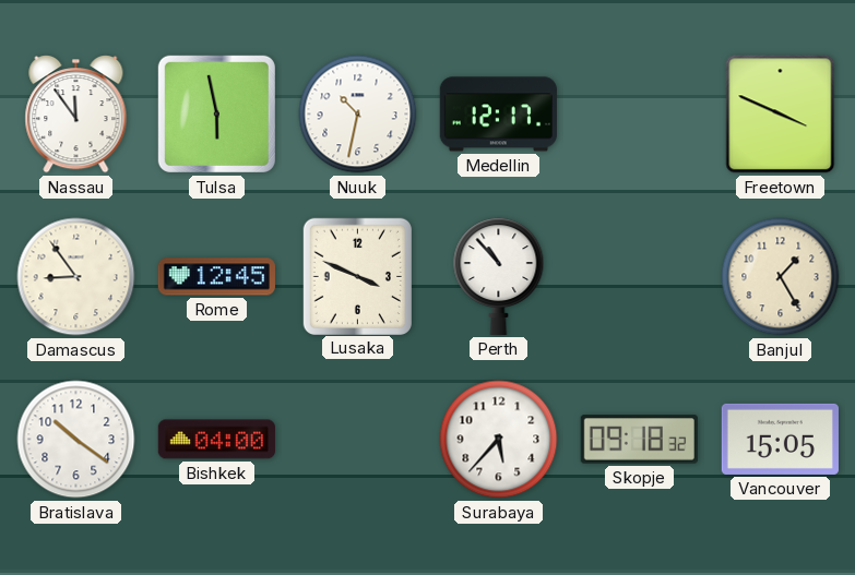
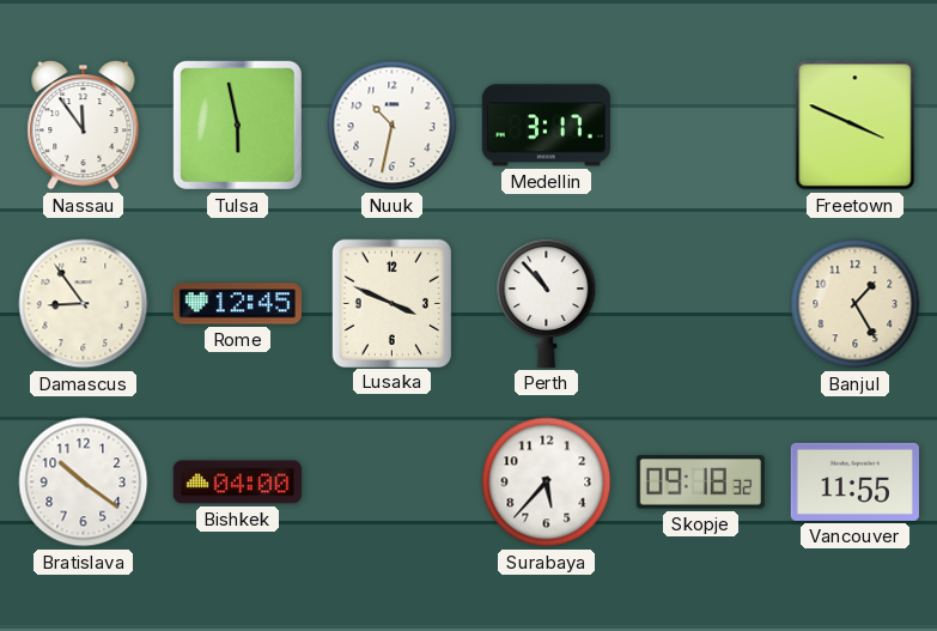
Medellin: 12:17 -> 3:17 (546, 126)
Vancouver: 15:05 -> 11:55 (854, 481)
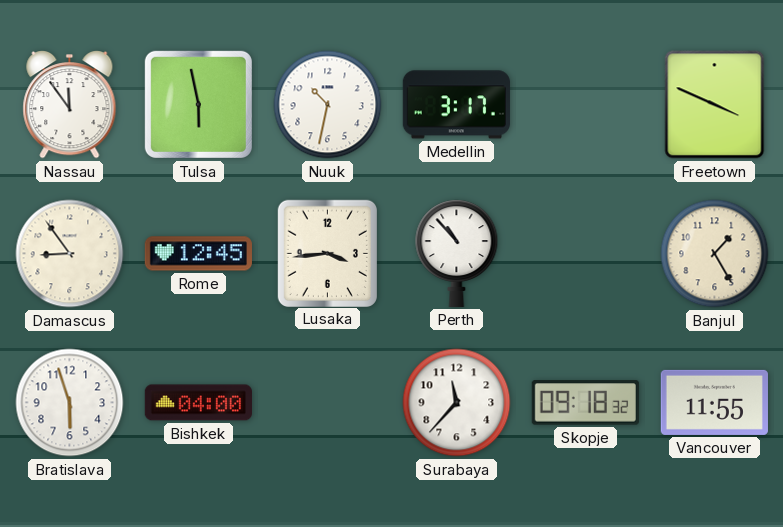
Lusaka: 3:49 -> 3:44 (327, 253)
Bratislava: 10:21 -> 5:57 (70, 403)
Surabaya: 5:37 -> 11:37 (457, 403)
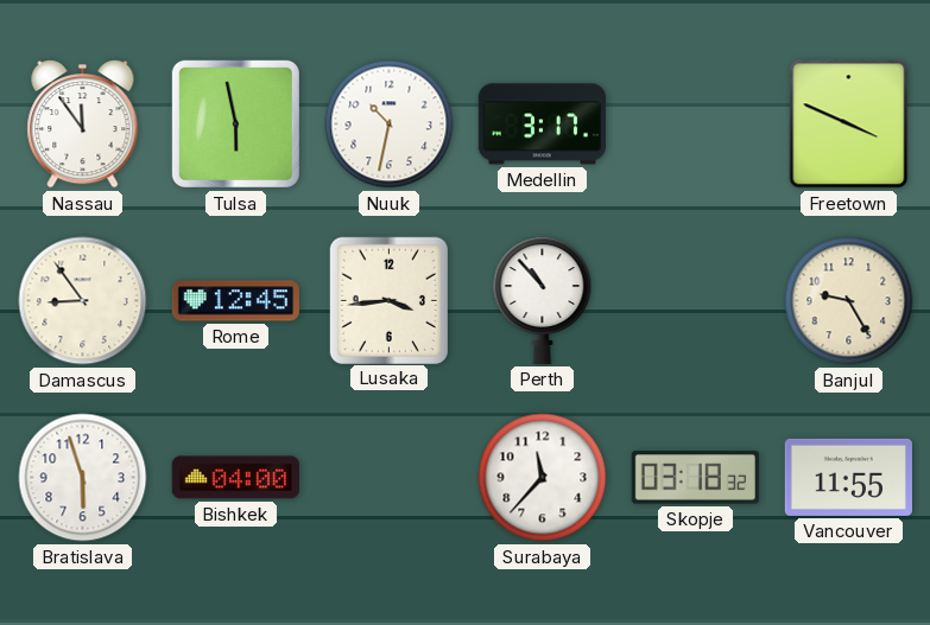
Banjul: 1:25 -> 9:25 (849, 301)
Skopje: 09:18 -> 03:18 (695, 478)
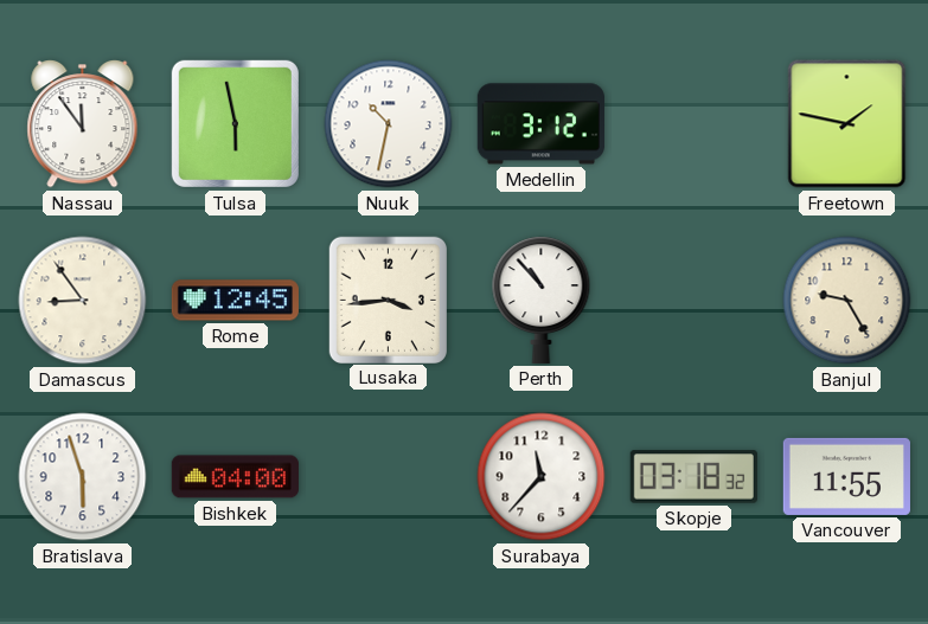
Medellin: 3:17 -> 3:12 (540, 124)
Freetown: 3:49 -> 1:47 (847, 124)
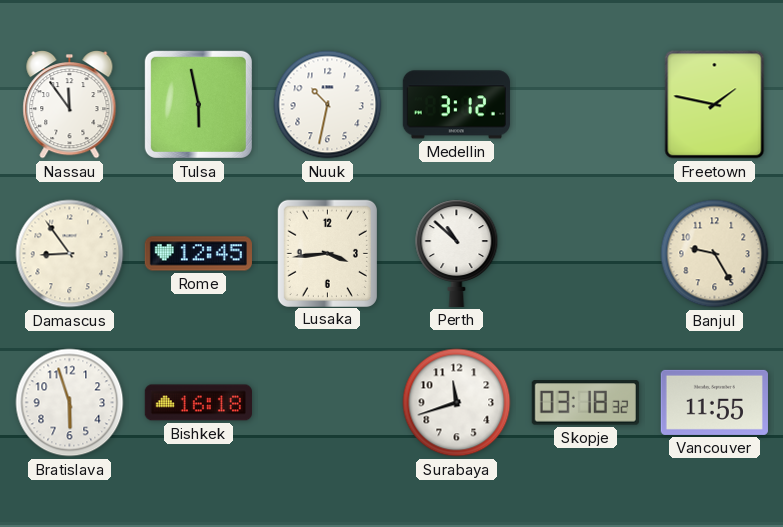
Perth: 10:53 -> 10:52 (457, 253)
Bishkek: 04:00 -> 16:18 (198, 403)
Surabaya: 11:37 -> 11:42 (457, 403)
